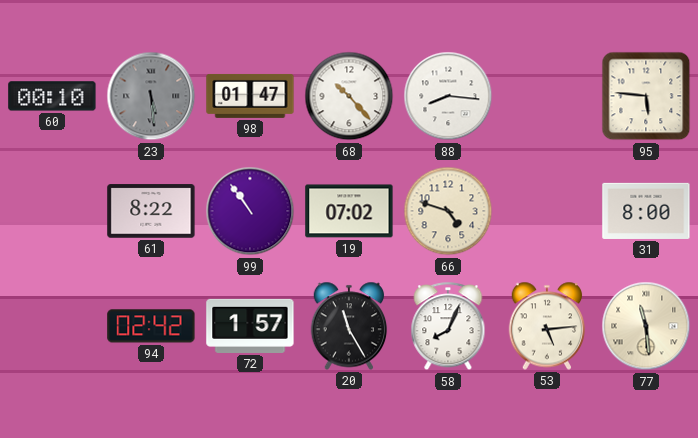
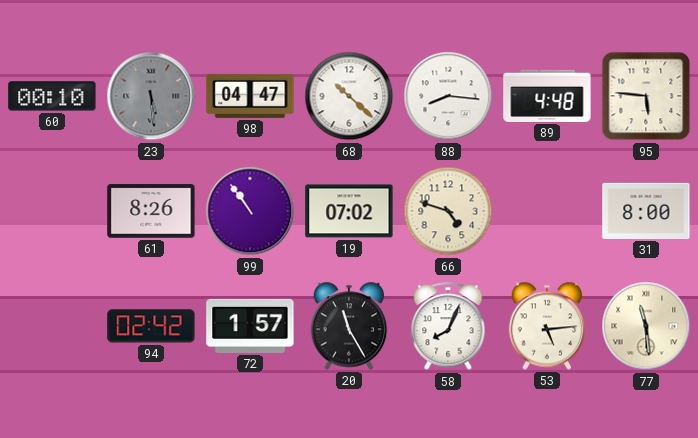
98: 01:47 -> 04:47 (250, 96)
68: 10:23 -> 10:22 (349, 96)
89: none -> 4:48 (547, 96)
61: 8:22 -> 8:26 (151, 211)
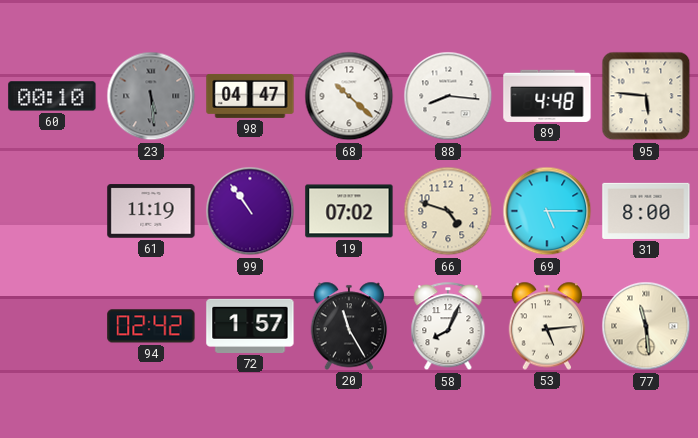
61: 8:26 -> 11:19 (151, 211)
69: none -> 5:15 (547, 211)
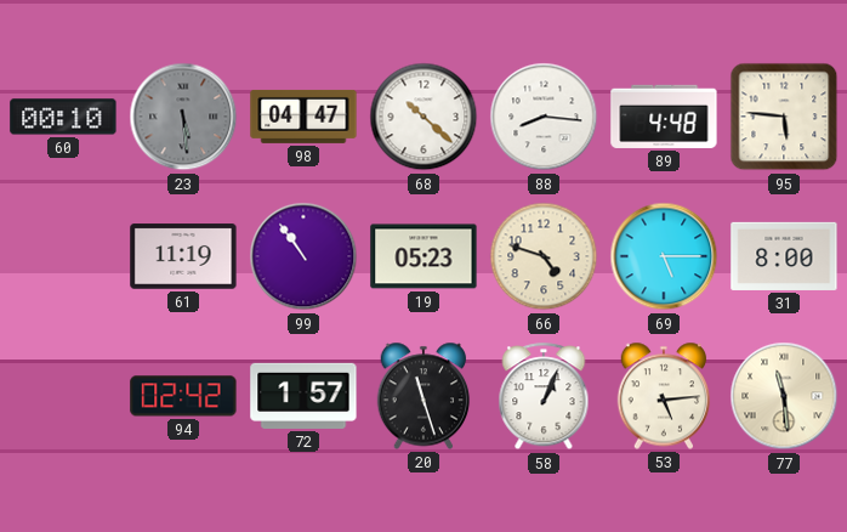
19: 07:02 -> 05:23 (423, 256)
20: 11:25 -> 11:27 (423, 396)
58: 8:04 -> 1:04 (544, 397)
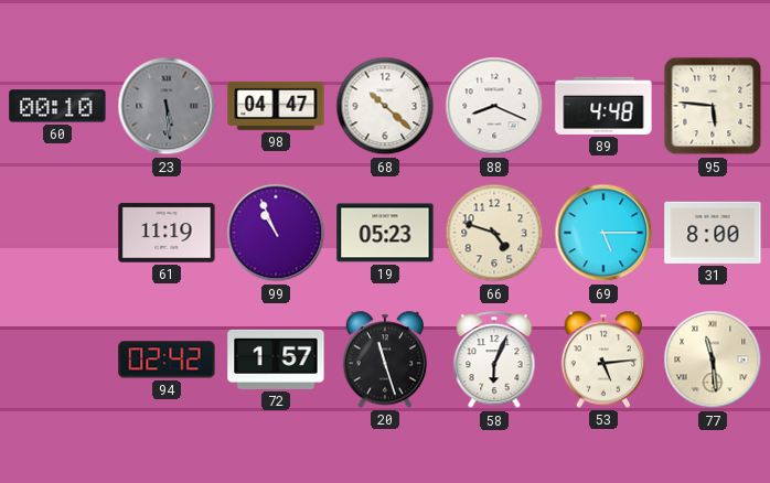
88: 8:16 -> 8:19 (494, 106)
99: 10:54 -> 10:56 (276, 233)
58: 1:04 -> 6:04 (494, 361)
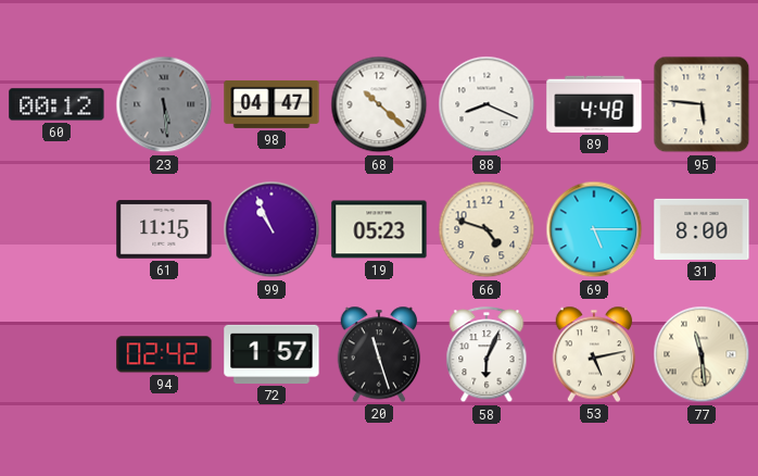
60: 00:10 -> 00:12 (56, 104)
61: 11:19 -> 11:15 (164, 229)
53: 5:14 -> 5:13 (594, 354)
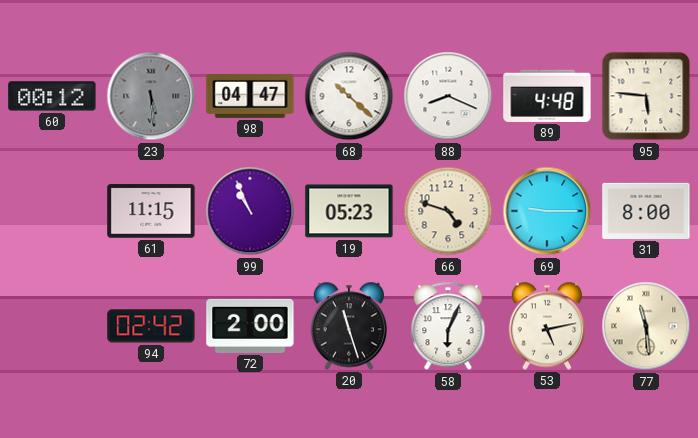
69: 5:15 -> 9:15 (547, 211)
72: 1:57 -> 2:00 (250, 326)
